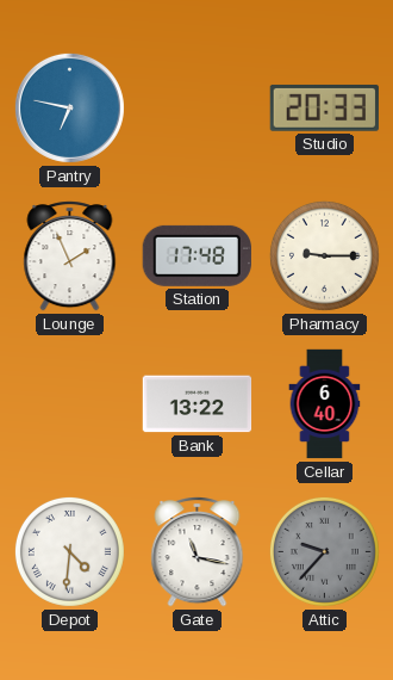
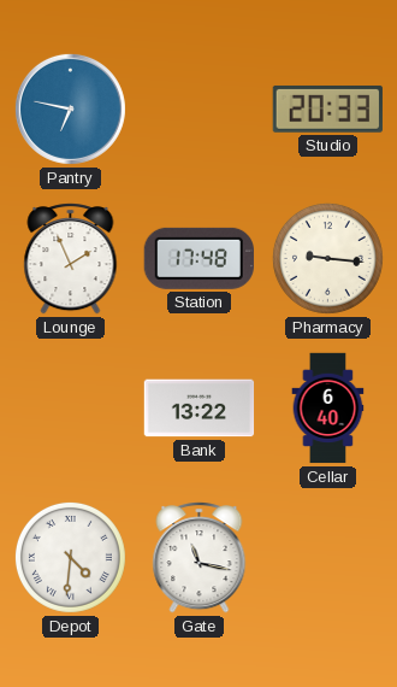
Pharmacy: 9:15 -> 9:16 (327, 258)
Attic: 9:37 -> none (324, 551)
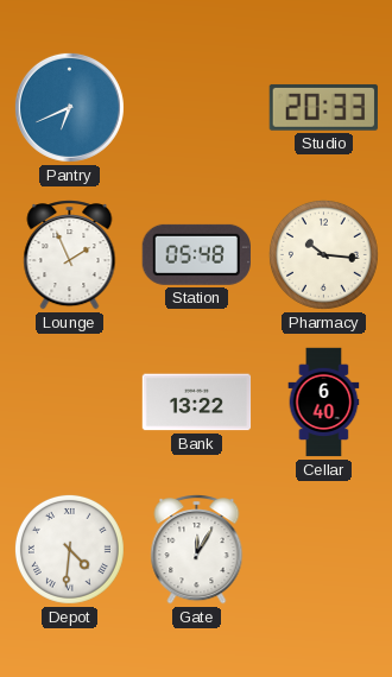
Pantry: 6:47 -> 6:41 (69, 107)
Station: 17:48 -> 05:48 (196, 254)
Pharmacy: 9:16 -> 10:16 (323, 254)
Gate: 11:17 -> 12:05 (197, 550)
